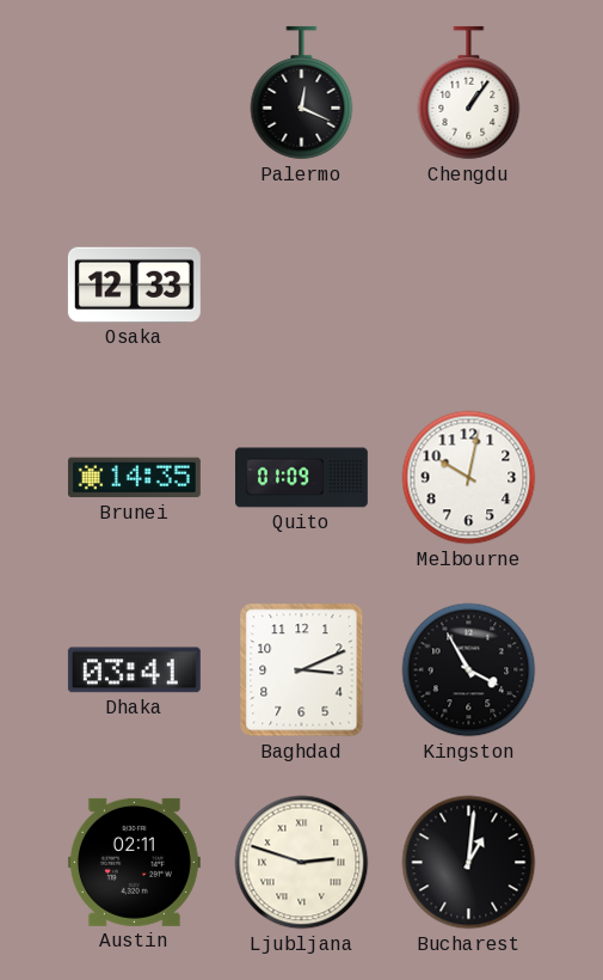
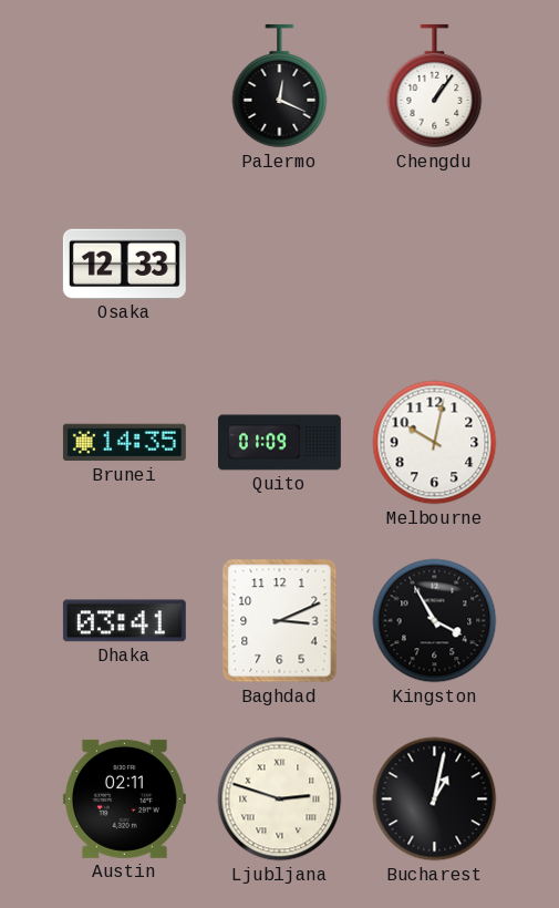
Bucharest: 1:01 -> 1:02 (435, 799)
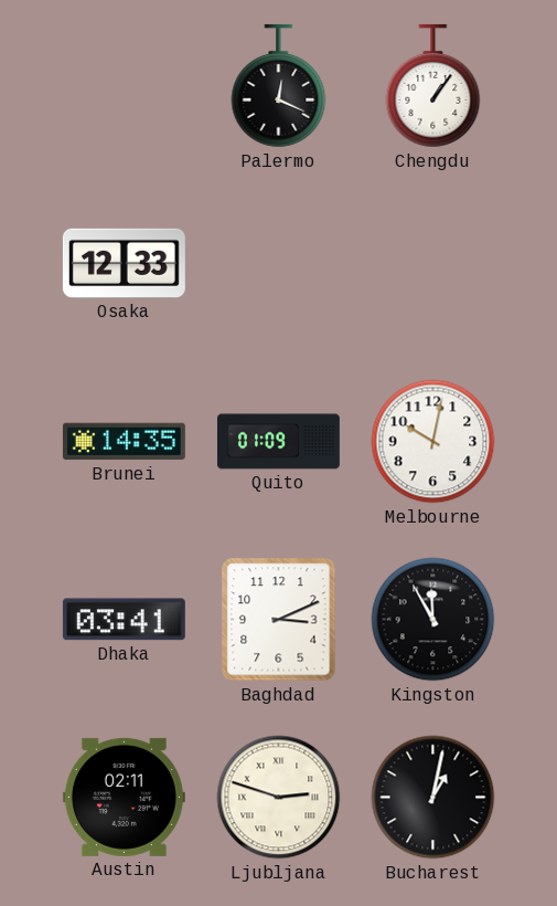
Kingston: 3:55 -> 11:55 (433, 620)
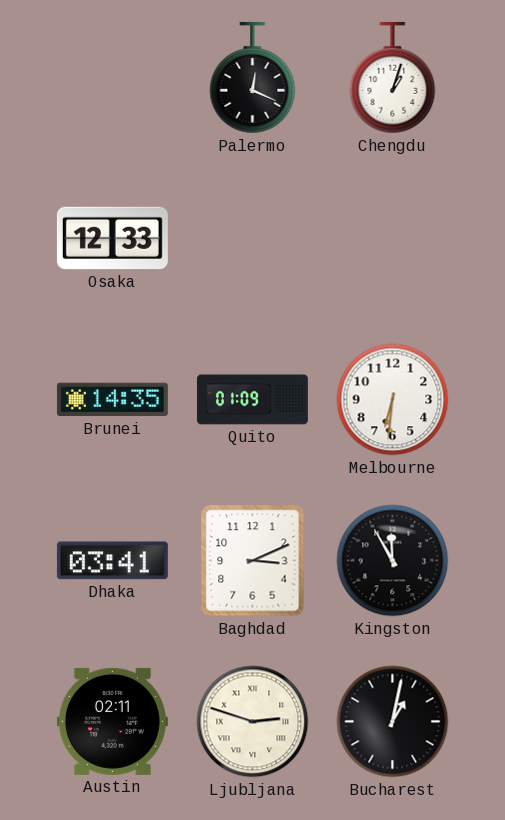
Chengdu: 1:06 -> 1:03 (393, 78)
Melbourne: 10:02 -> 6:31 (393, 400)
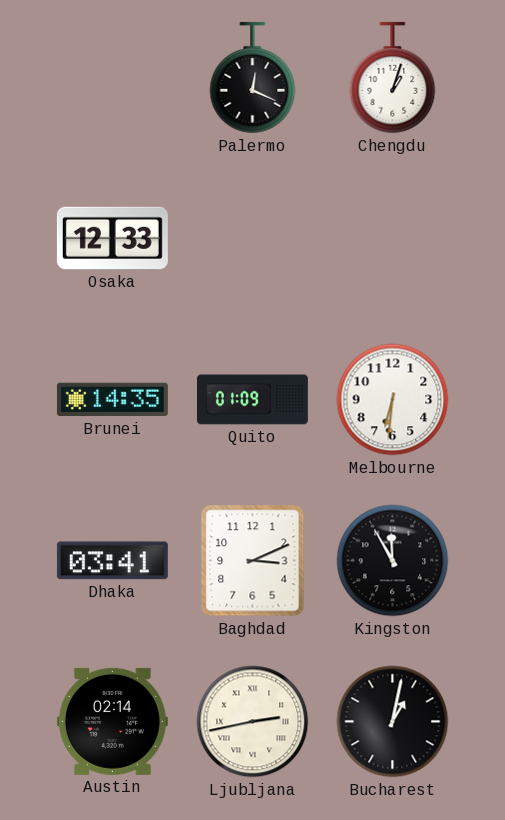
Austin: 02:11 -> 02:14 (112, 721)
Ljubljana: 2:48 -> 2:43 (253, 722)
